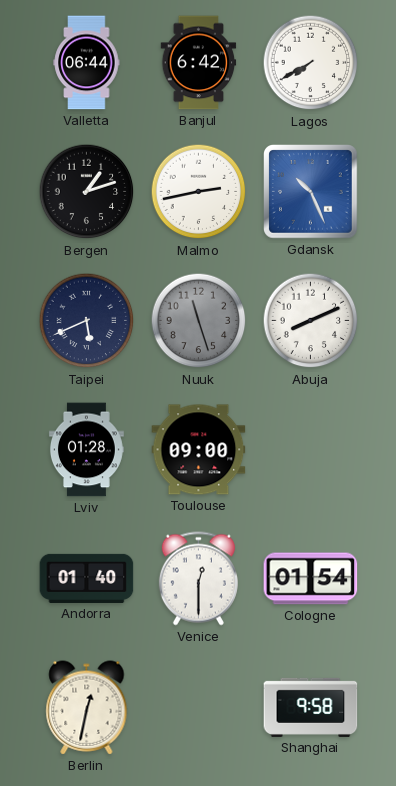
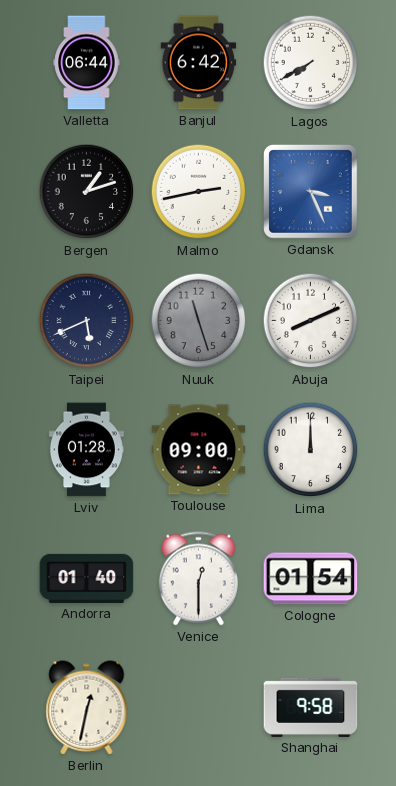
Gdansk: 10:26 -> 3:26 (311, 192)
Lima: none -> 12:00 (311, 450)
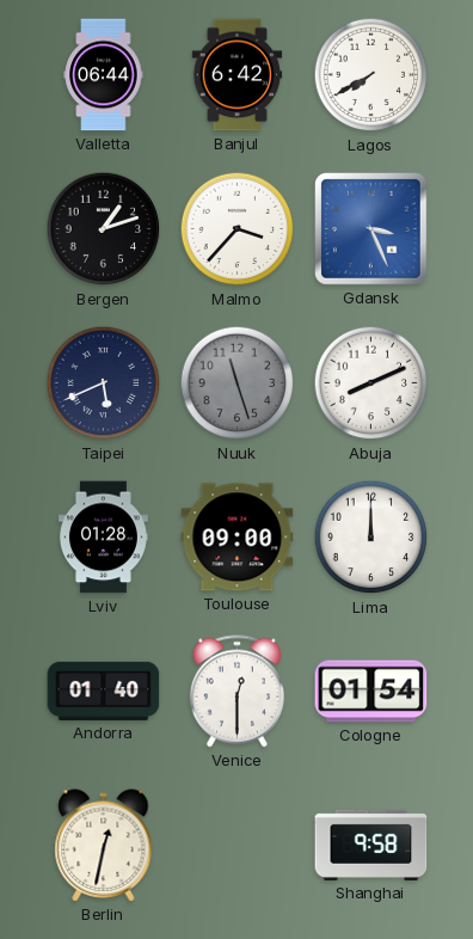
Malmo: 2:43 -> 3:37 (238, 229)
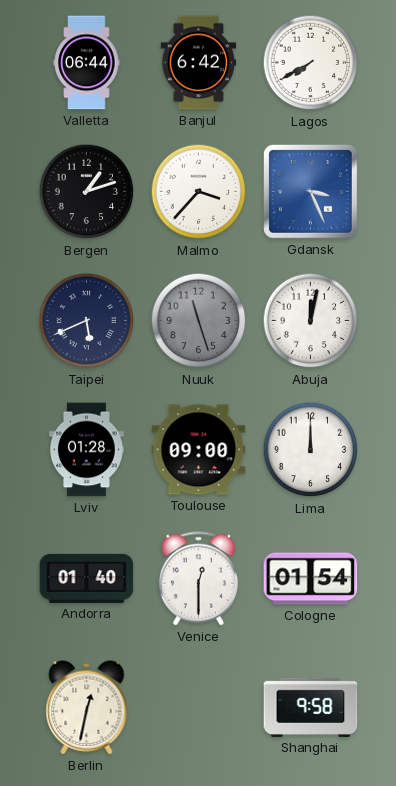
Abuja: 8:11 -> 12:02 (311, 321)
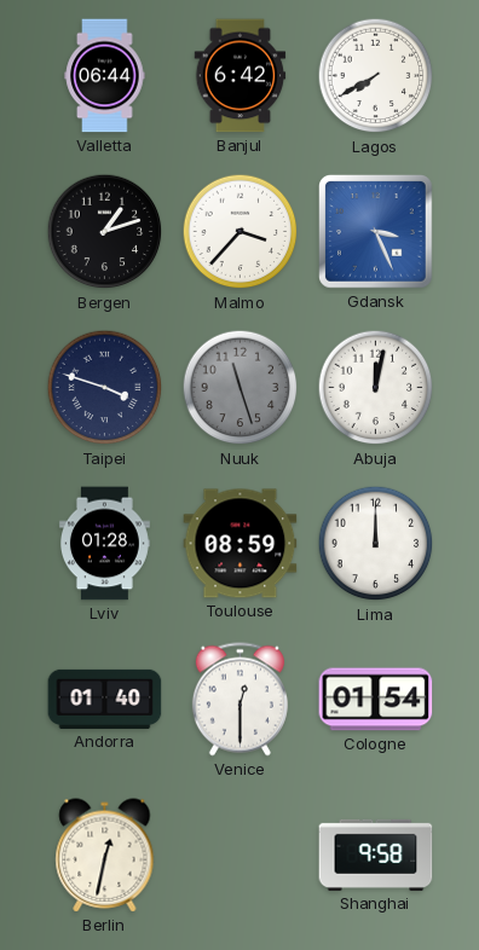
Taipei: 5:41 -> 3:48 (105, 388)
Toulouse: 09:00 -> 08:59 (241, 544)
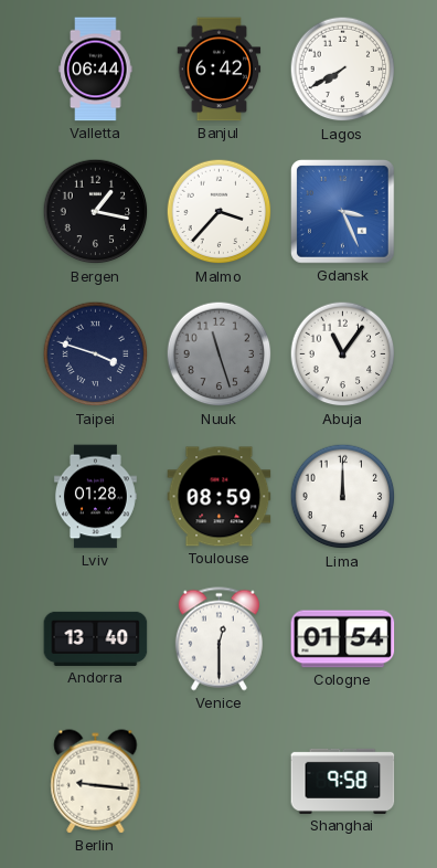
Bergen: 1:12 -> 1:17 (96, 212)
Abuja: 12:02 -> 11:06 (343, 354)
Andorra: 01:40 -> 13:40 (96, 638)
Berlin: 12:32 -> 9:16 (96, 782)
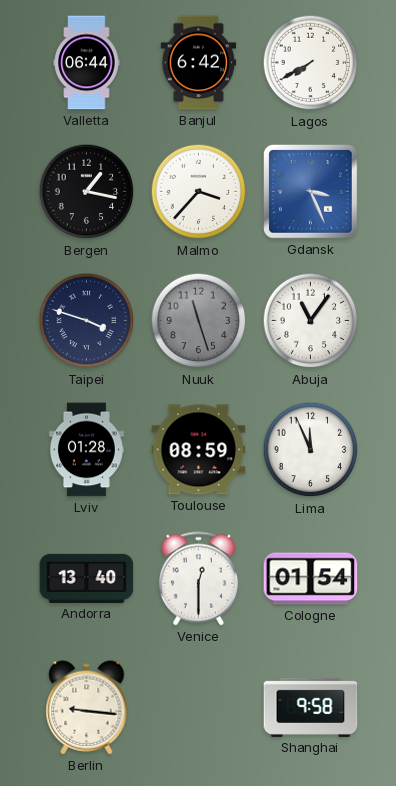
Lima: 12:00 -> 11:56 (311, 450)
